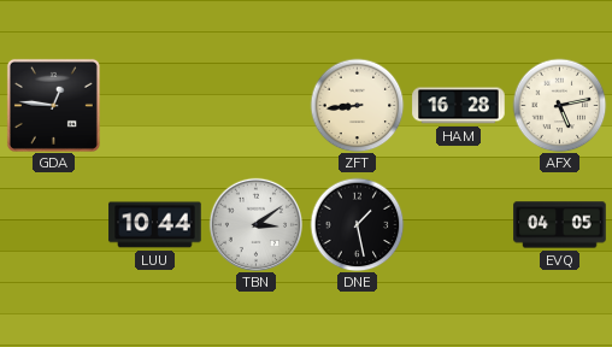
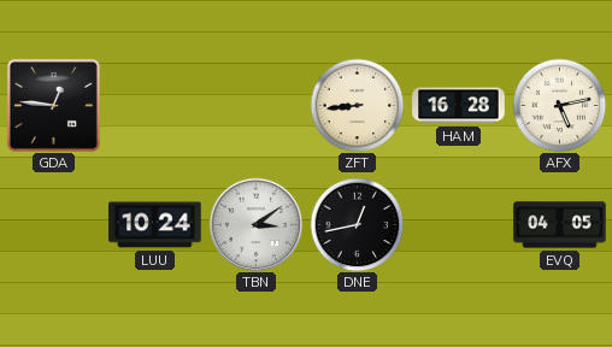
LUU: 10:44 -> 10:24 (155, 225)
DNE: 1:28 -> 12:43 (357, 224)
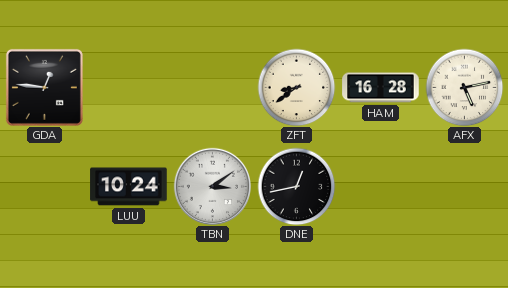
ZFT: 8:44 -> 8:39 (296, 87)
EVQ: 04:05 -> none (560, 225)
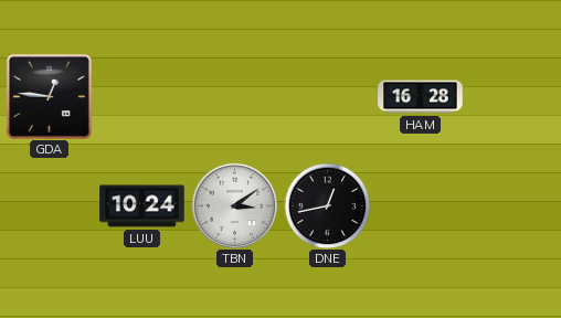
ZFT: 8:39 -> none (296, 87)
AFX: 5:13 -> none (464, 87)
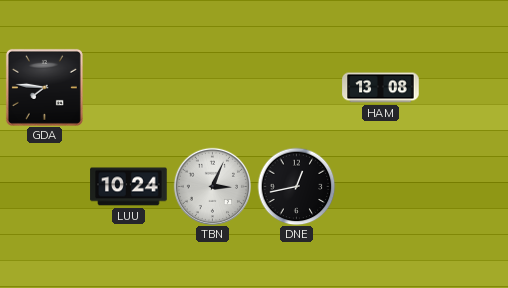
GDA: 12:46 -> 7:46 (44, 87)
HAM: 16:28 -> 13:08 (381, 88)
TBN: 3:09 -> 3:04 (212, 186)
